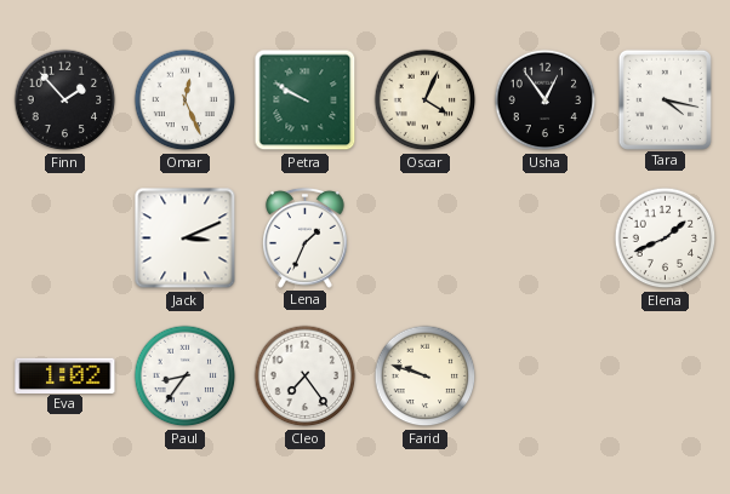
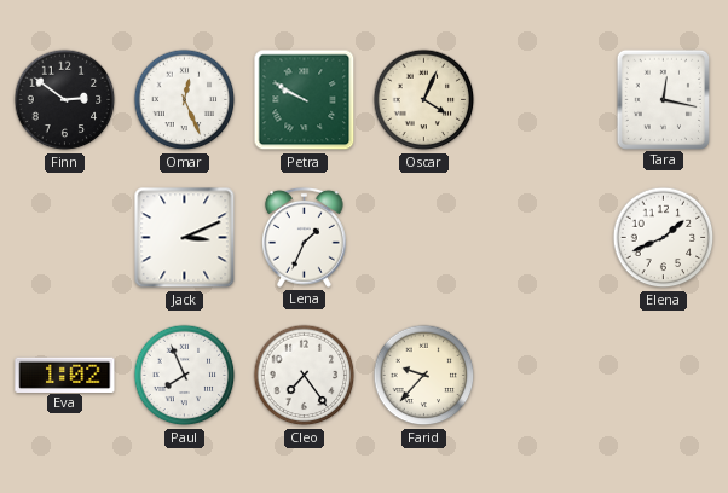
Finn: 1:53 -> 2:51 (65, 100)
Usha: 12:54 -> none (546, 100)
Tara: 4:17 -> 12:17 (663, 99)
Paul: 8:36 -> 7:56 (185, 376)
Farid: 9:48 -> 9:37 (424, 376)
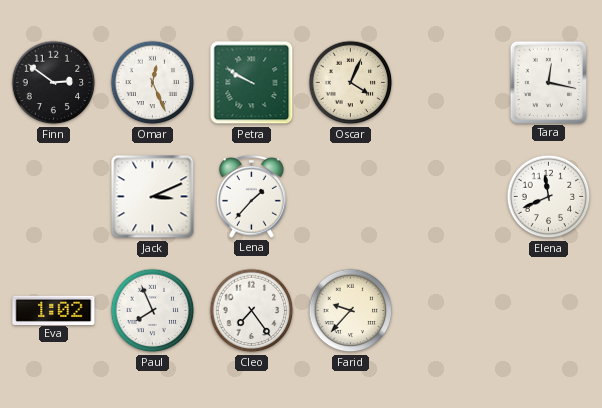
Lena: 1:34 -> 1:37 (252, 196)
Elena: 1:41 -> 11:41 (549, 197)
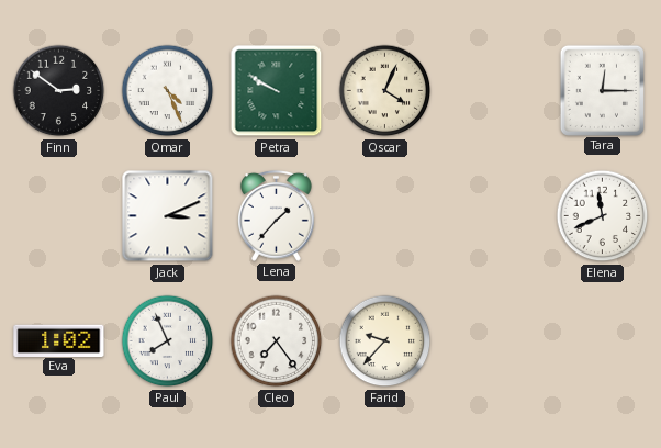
Omar: 12:26 -> 4:26 (168, 91)
Tara: 12:17 -> 12:15 (602, 90)
